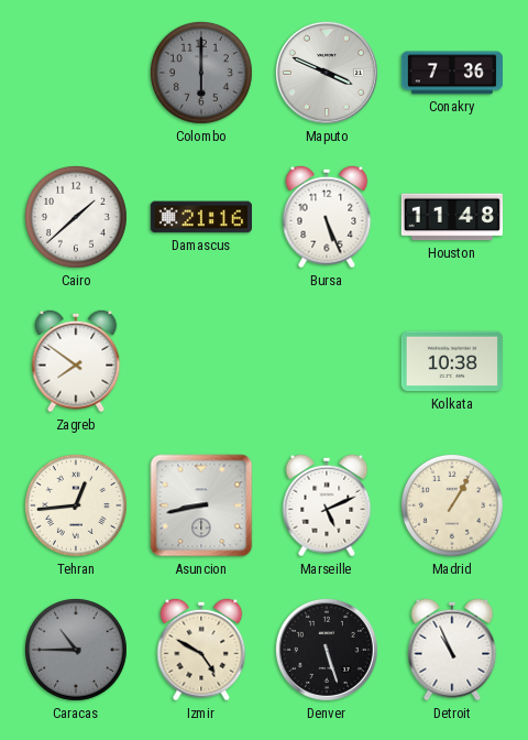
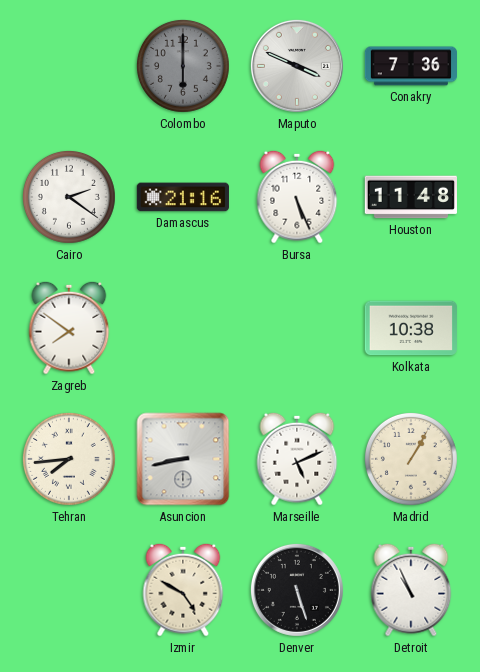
Cairo: 1:38 -> 2:21 (69, 197)
Tehran: 12:44 -> 7:44 (69, 459)
Caracas: 10:45 -> none (76, 650)
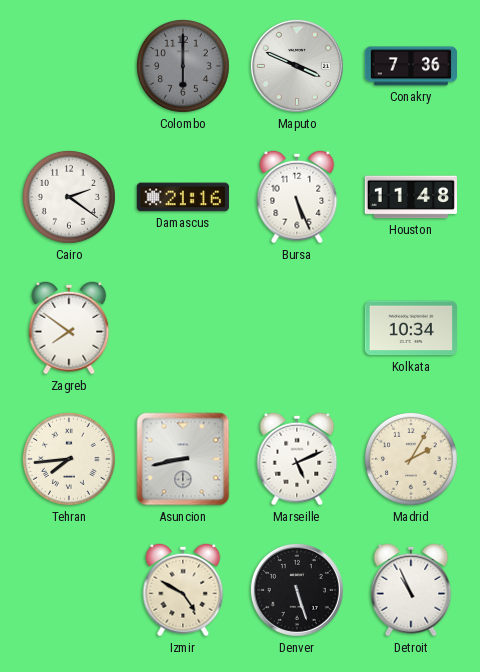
Kolkata: 10:38 -> 10:34 (411, 328)
Madrid: 1:05 -> 2:05 (411, 459)
